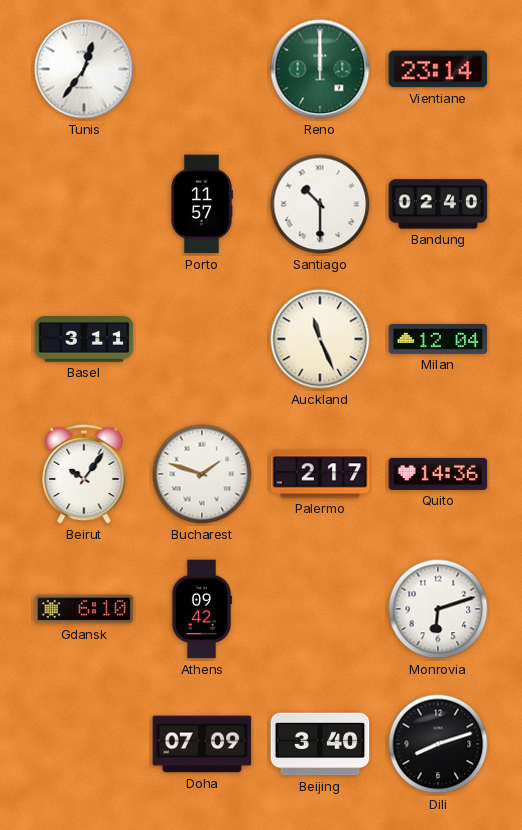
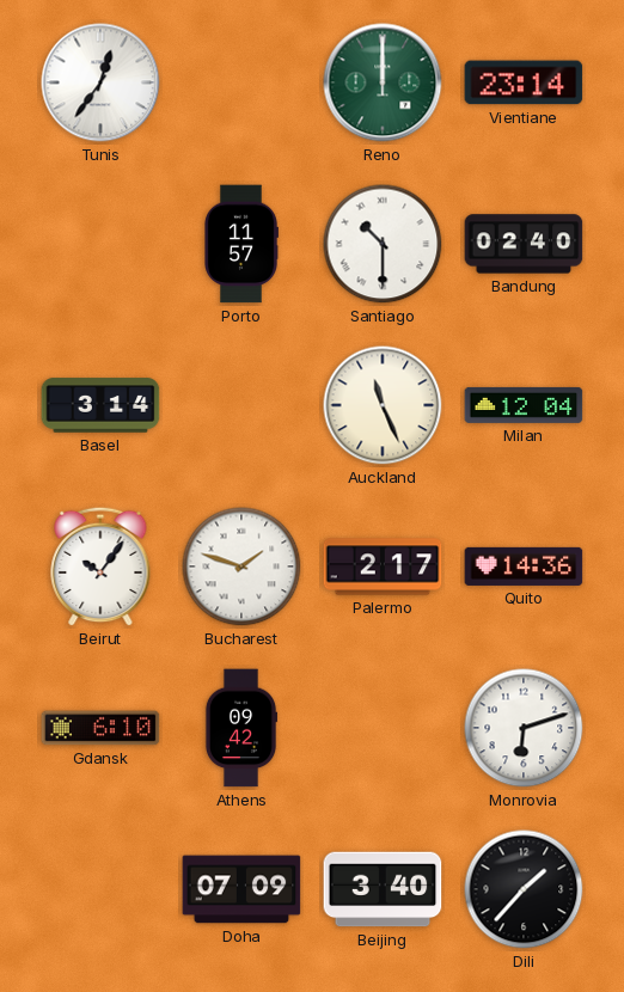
Basel: 3:11 -> 3:14 (100, 405)
Dili: 8:12 -> 1:37 (524, 889)
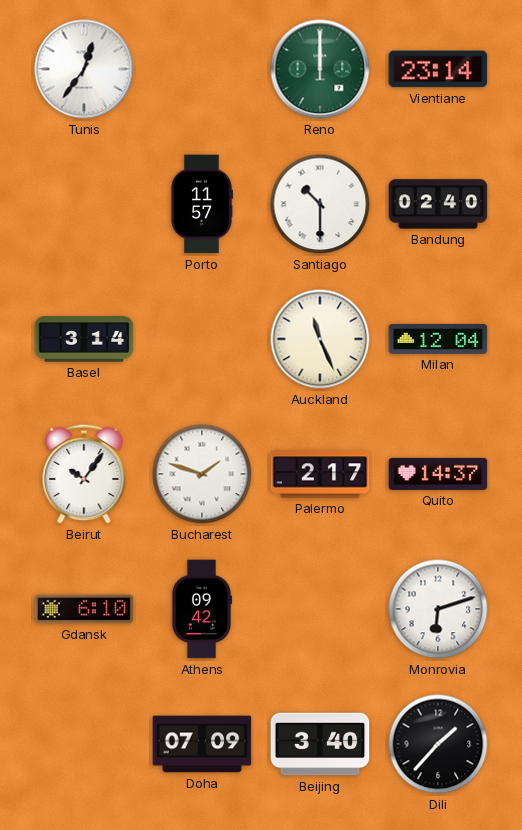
Quito: 14:36 -> 14:37 (438, 474)
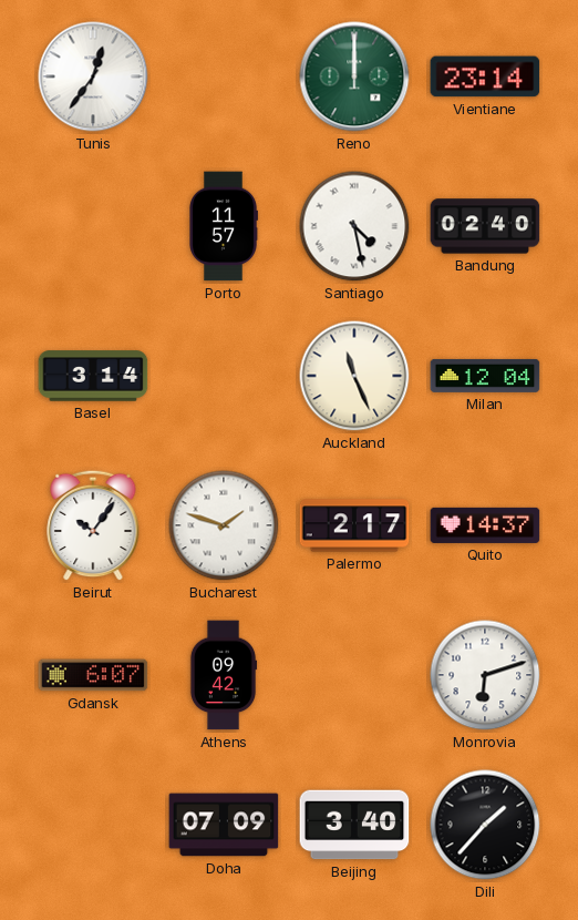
Santiago: 10:30 -> 4:28 (354, 226)
Gdansk: 6:10 -> 6:07 (93, 675)
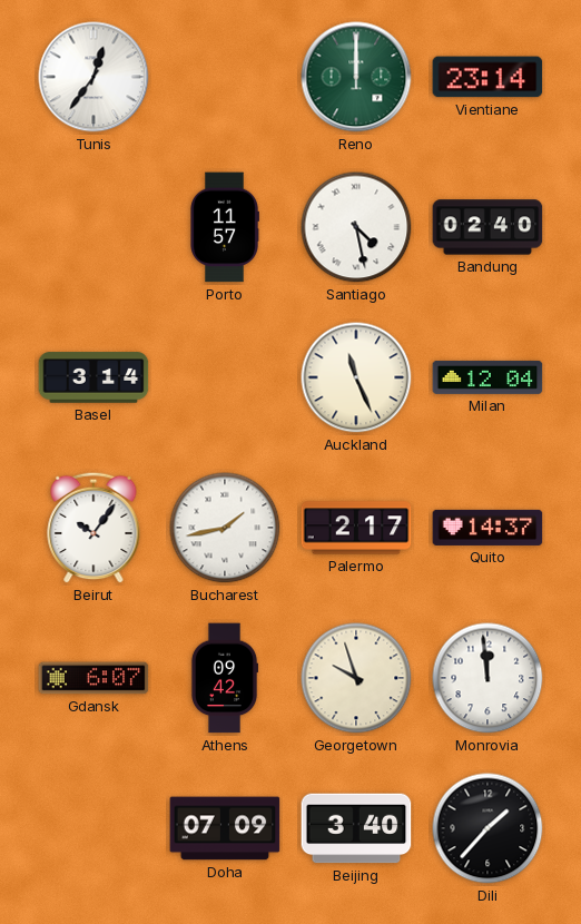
Bucharest: 1:48 -> 1:43 (225, 528)
Georgetown: none -> 9:57 (356, 678)
Monrovia: 6:12 -> 11:59 (488, 678)
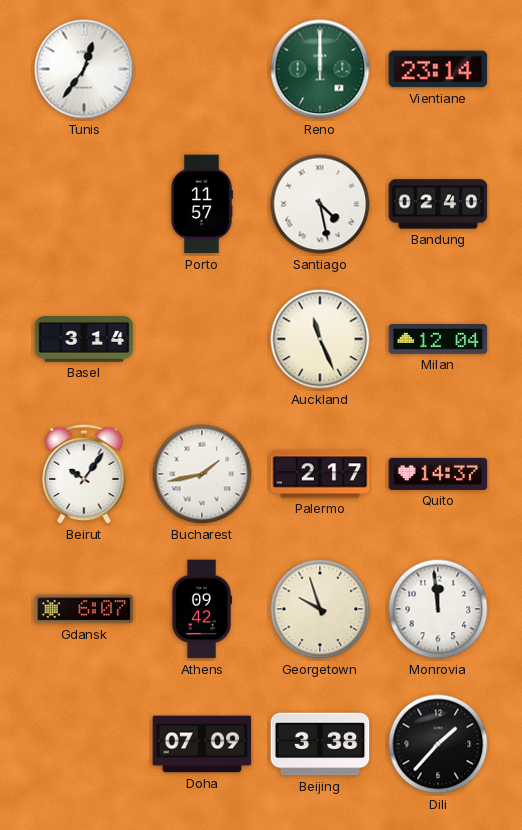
Beijing: 3:40 -> 3:38 (320, 744)
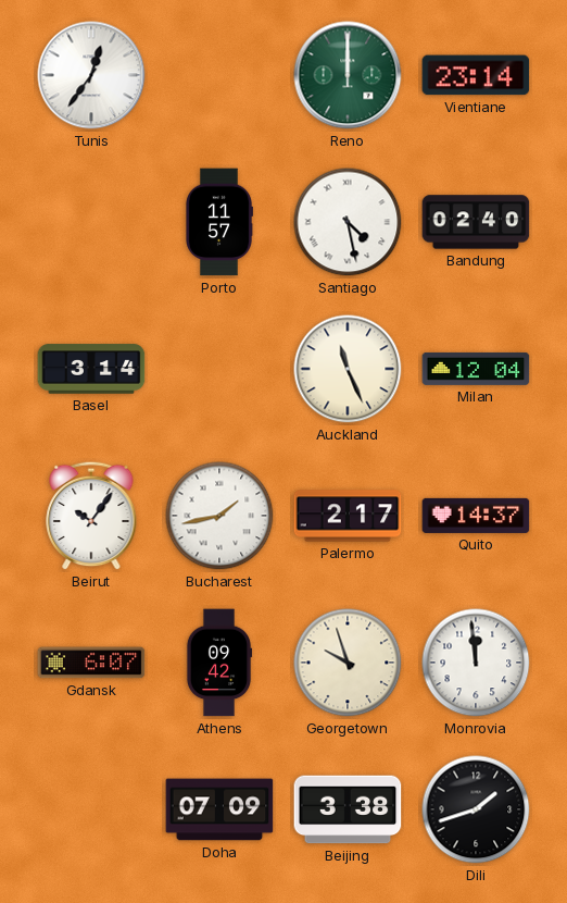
Dili: 1:37 -> 1:42 (476, 809)
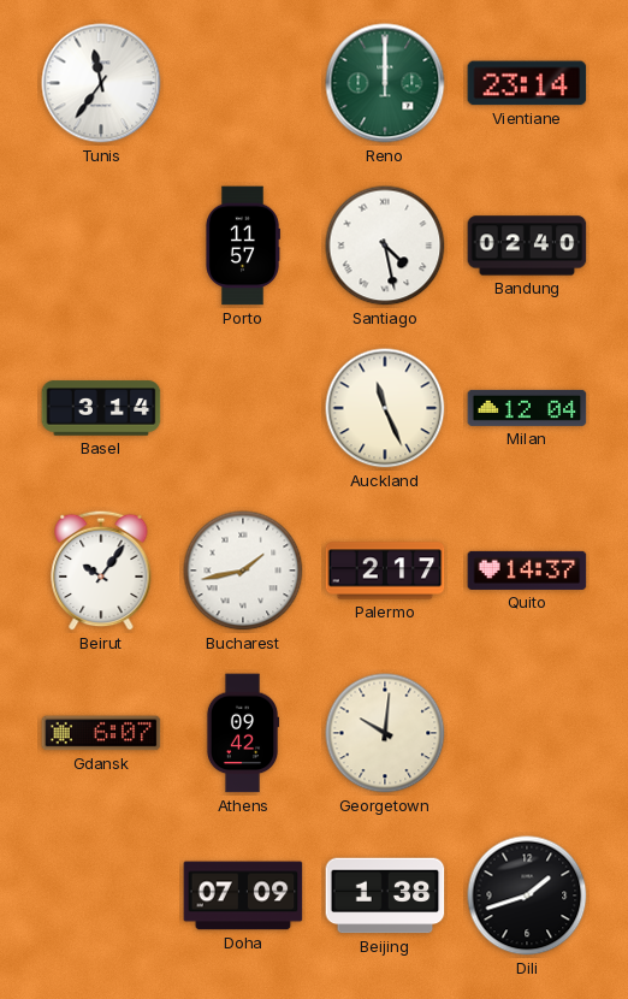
Tunis: 12:36 -> 11:36 (101, 83)
Georgetown: 9:57 -> 10:01 (385, 733)
Monrovia: 11:59 -> none (476, 663)
Beijing: 3:38 -> 1:38 (385, 895)
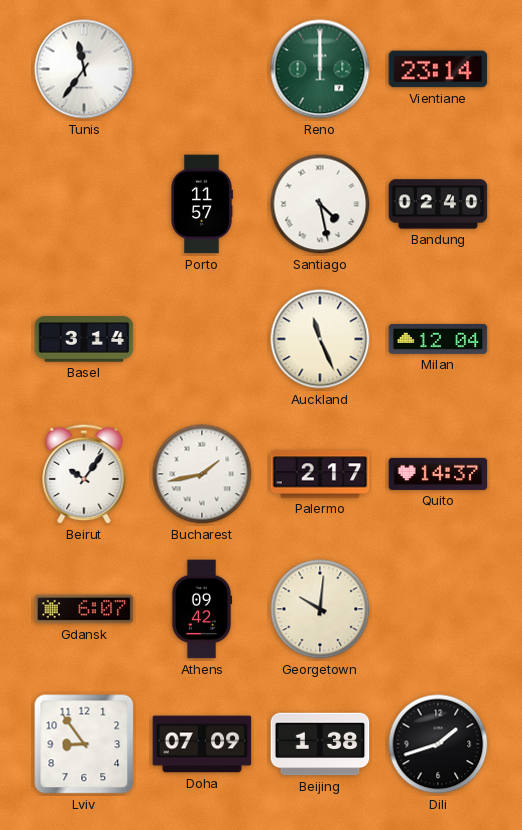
Lviv: none -> 8:54 (84, 744)
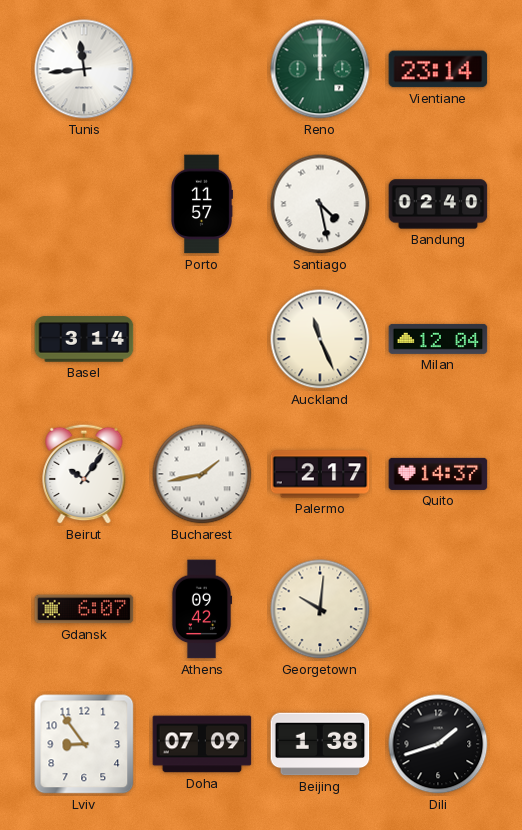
Tunis: 11:36 -> 11:44 (84, 69)
